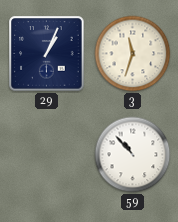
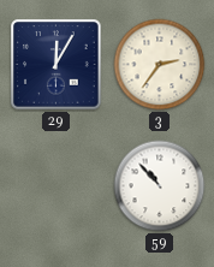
29: 1:04 -> 12:05 (57, 65)
3: 11:33 -> 2:36 (160, 65)
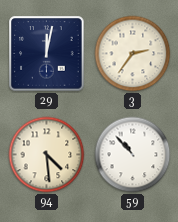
29: 12:05 -> 12:02 (47, 54)
94: none -> 4:29 (47, 155)
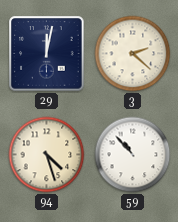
3: 2:36 -> 2:22 (133, 54)
94: 4:29 -> 4:27 (47, 155)
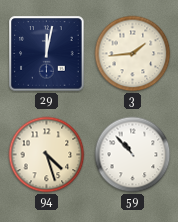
3: 2:22 -> 1:44 (133, 54)
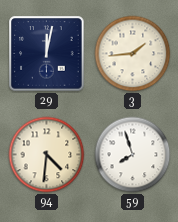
94: 4:27 -> 4:31 (47, 155)
59: 10:53 -> 7:57 (133, 155)
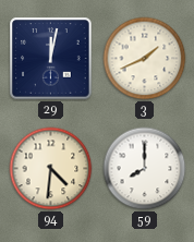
3: 1:44 -> 1:41 (145, 59)
59: 7:57 -> 8:00 (145, 169)
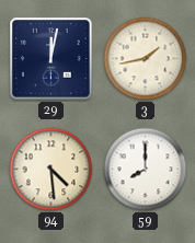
3: 1:41 -> 1:43 (146, 59)
94: 4:31 -> 4:29 (51, 170)
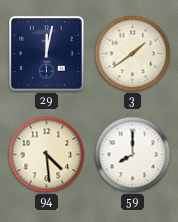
3: 1:43 -> 1:39 (133, 54)
